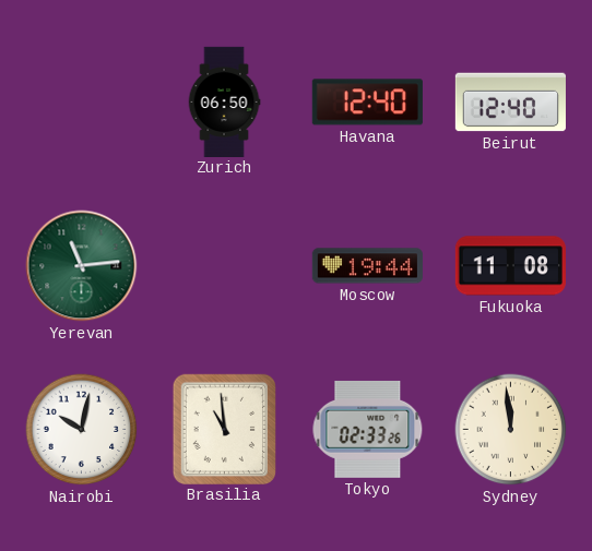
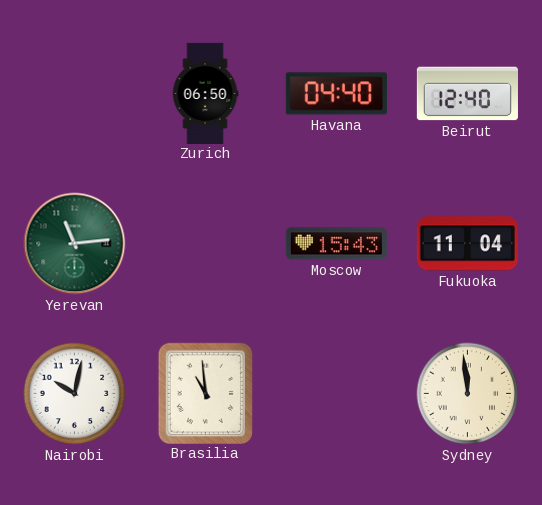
Havana: 12:40 -> 04:40 (336, 94)
Moscow: 19:44 -> 15:43 (336, 244)
Fukuoka: 11:08 -> 11:04 (467, 244)
Tokyo: 02:33 -> none (368, 429)
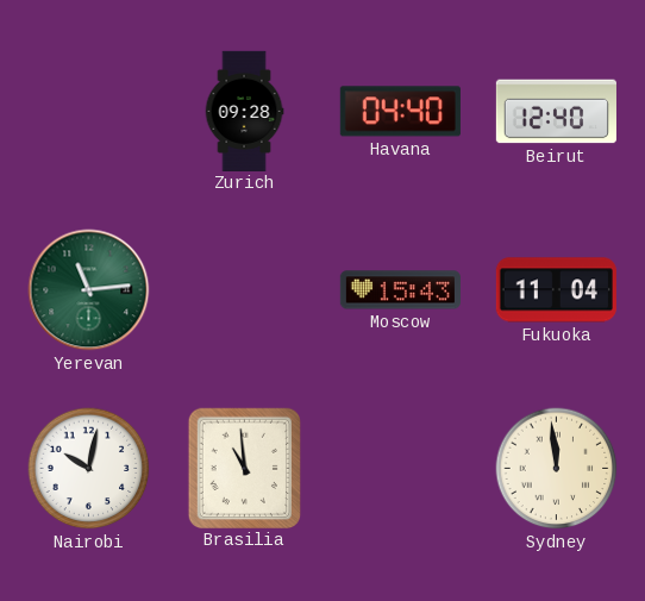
Zurich: 06:50 -> 09:28 (244, 111)
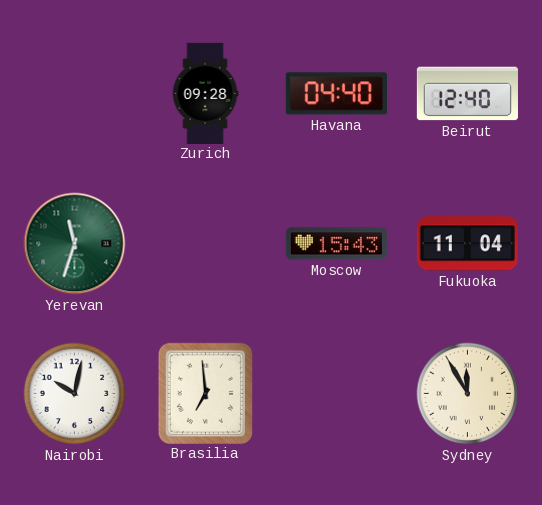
Yerevan: 11:14 -> 11:33 (75, 244)
Brasilia: 10:59 -> 6:59 (205, 393)
Sydney: 11:59 -> 11:55 (468, 394)
